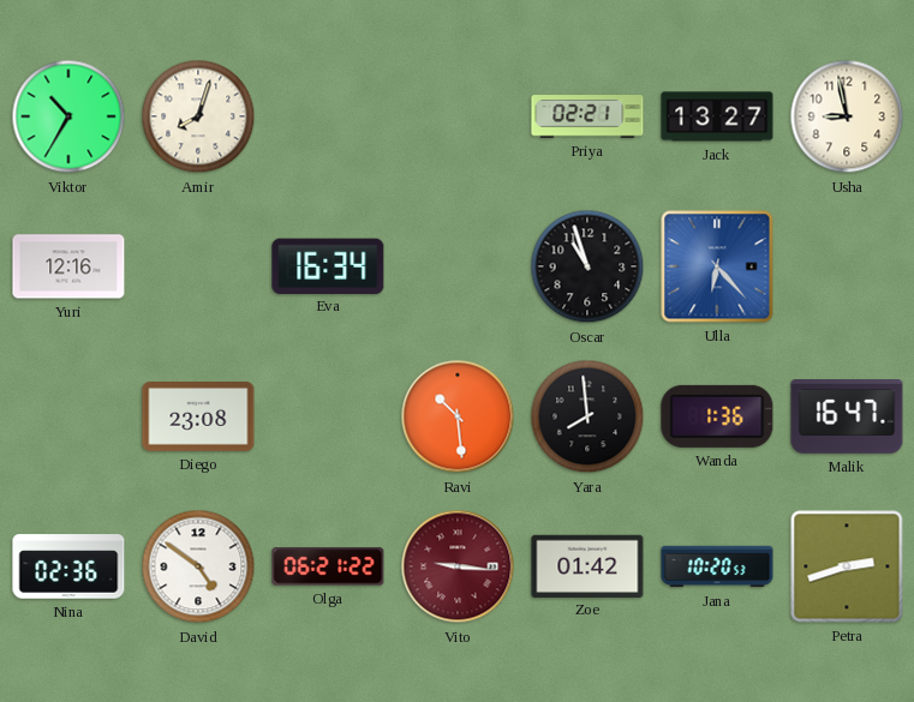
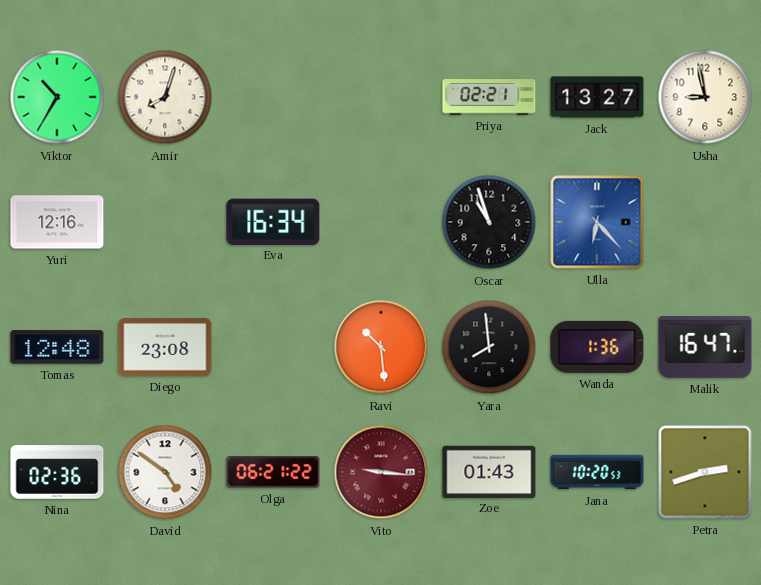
Tomas: none -> 12:48 (57, 347)
Zoe: 01:42 -> 01:43 (489, 471)
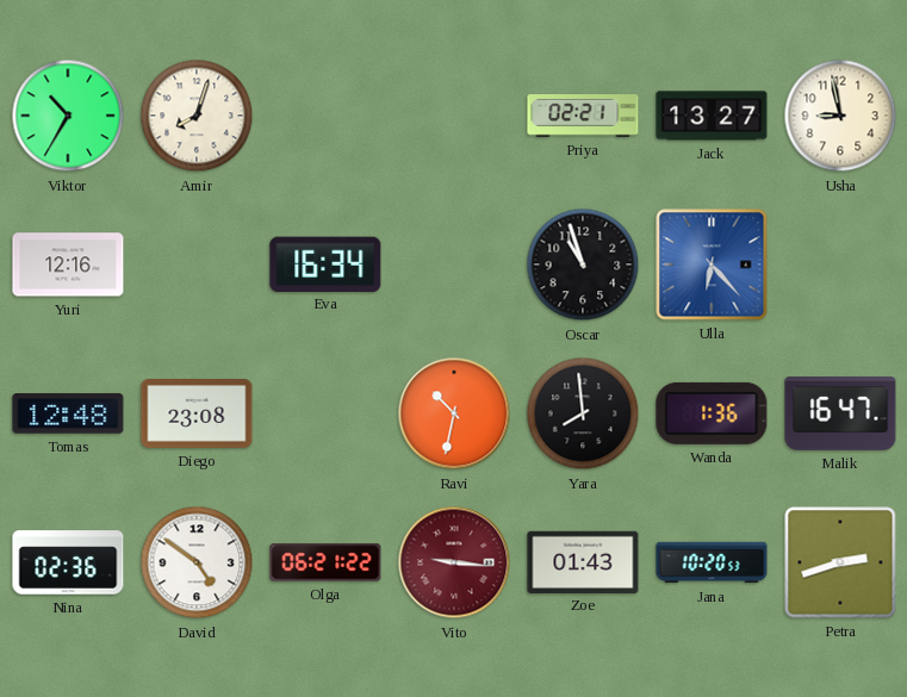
Ravi: 10:29 -> 10:32 (454, 413)
